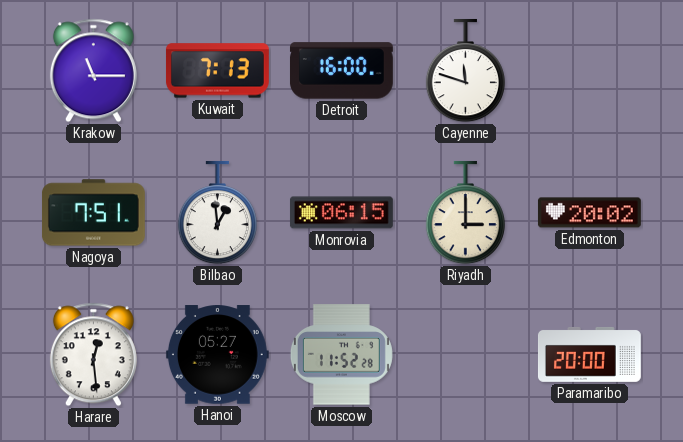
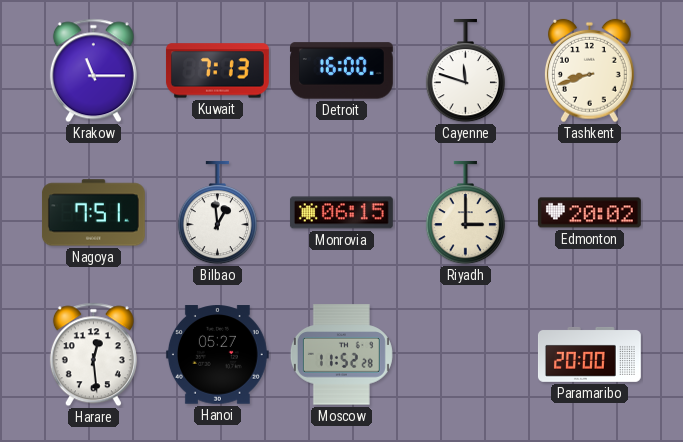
Tashkent: none -> 8:42 (589, 71)
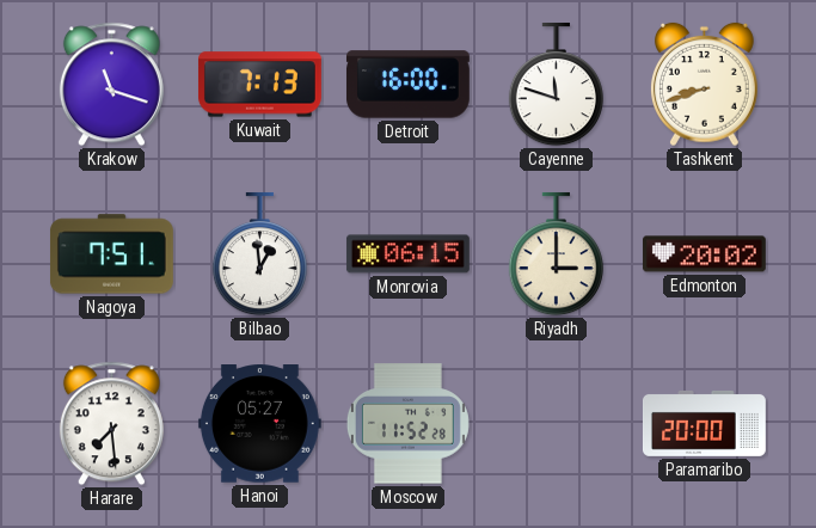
Krakow: 11:15 -> 11:18 (111, 85)
Harare: 12:29 -> 7:29 (111, 424)
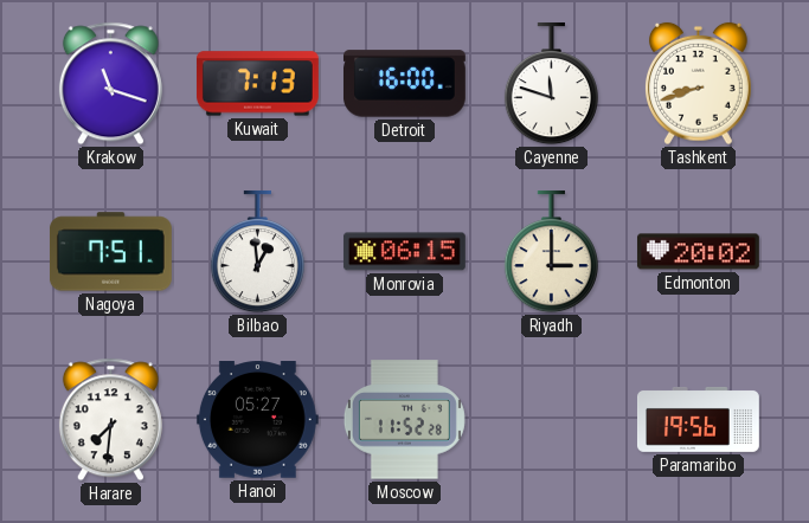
Harare: 7:29 -> 7:31 (110, 420)
Paramaribo: 20:00 -> 19:56 (698, 419)
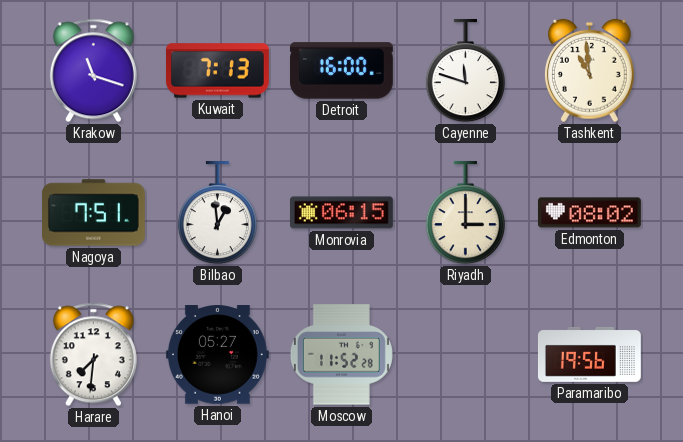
Tashkent: 8:42 -> 10:59 (589, 71)
Edmonton: 20:02 -> 08:02 (589, 213)
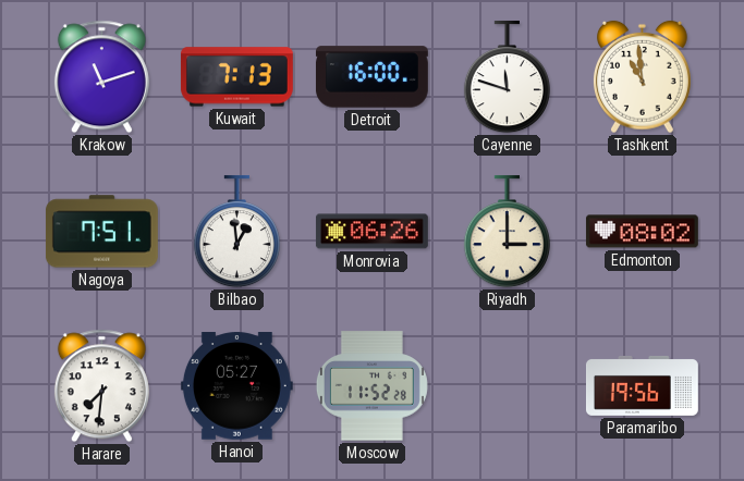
Krakow: 11:18 -> 11:12 (101, 77)
Monrovia: 06:15 -> 06:26 (371, 232)
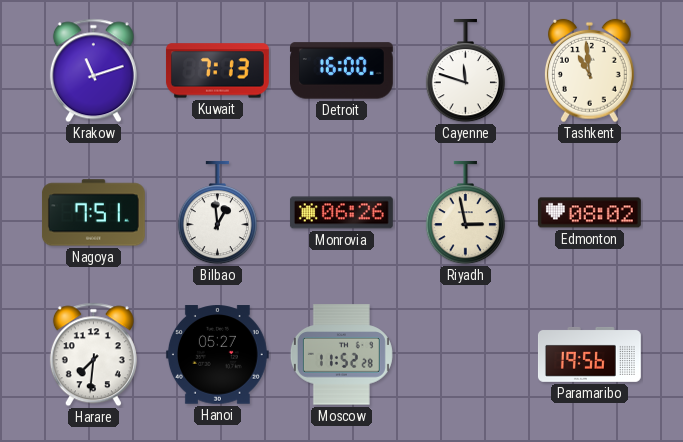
Riyadh: 3:00 -> 2:58 (465, 213)
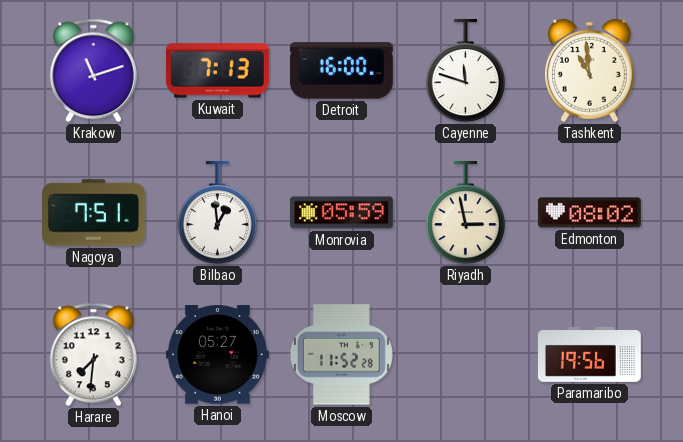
Monrovia: 06:26 -> 05:59 (341, 213)
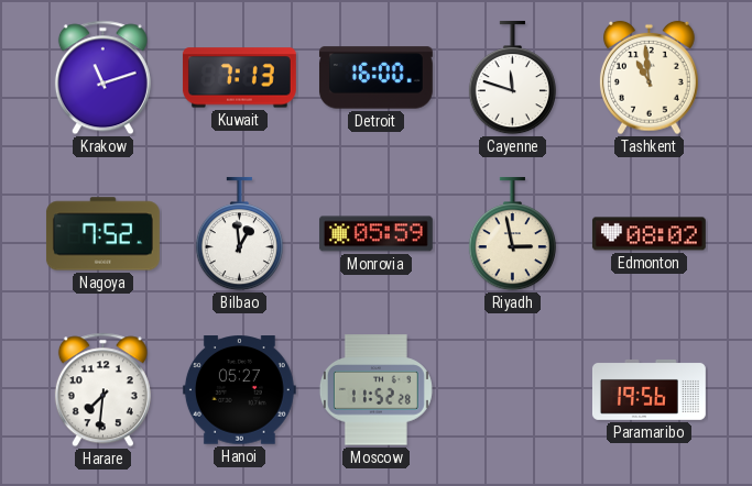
Nagoya: 7:51 -> 7:52 (102, 234)
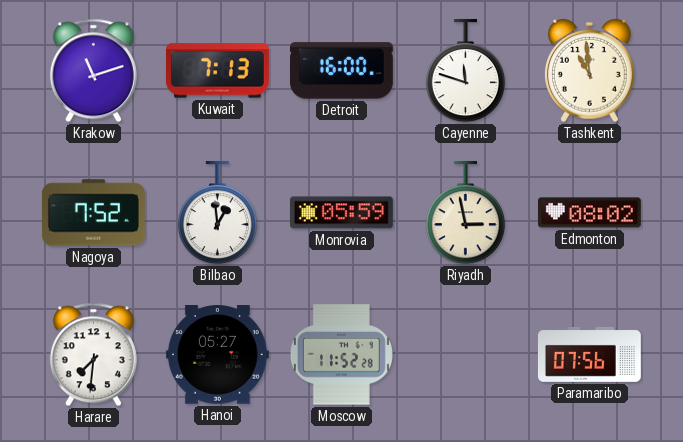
Paramaribo: 19:56 -> 07:56 (589, 354)
